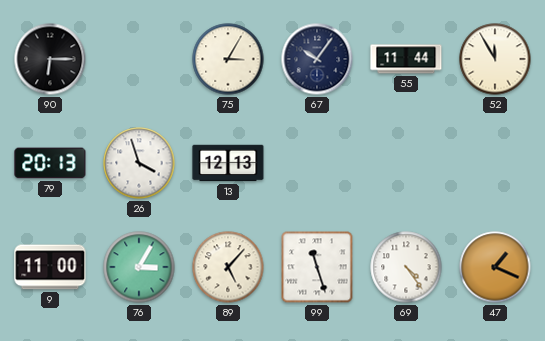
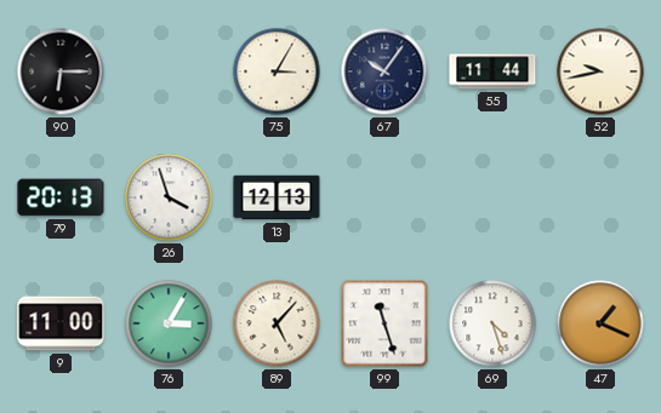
52: 11:55 -> 9:43 (600, 71)
69: 4:24 -> 4:27 (492, 323)
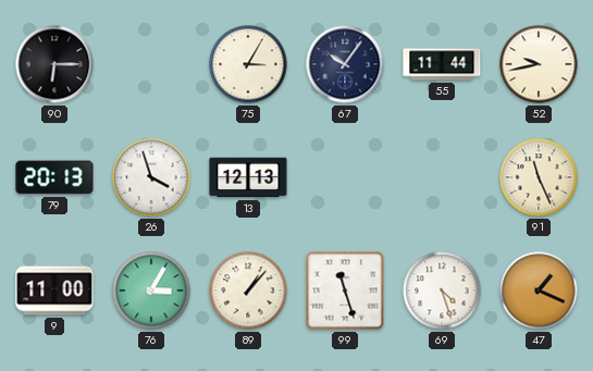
91: none -> 11:26 (539, 177)
89: 5:07 -> 1:07 (248, 290)
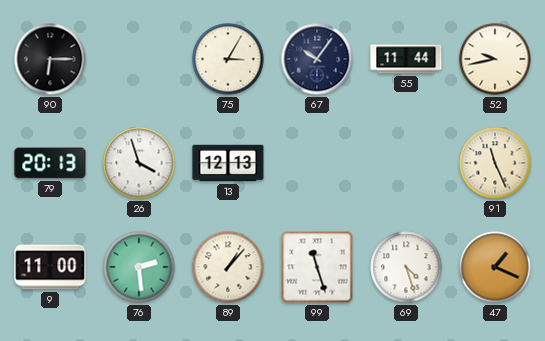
76: 3:05 -> 2:29 (139, 267)
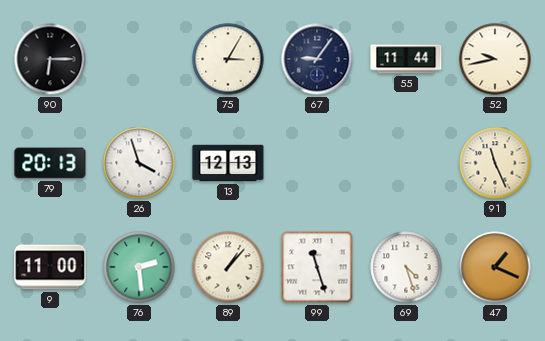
67: 10:06 -> 9:06 (317, 59)
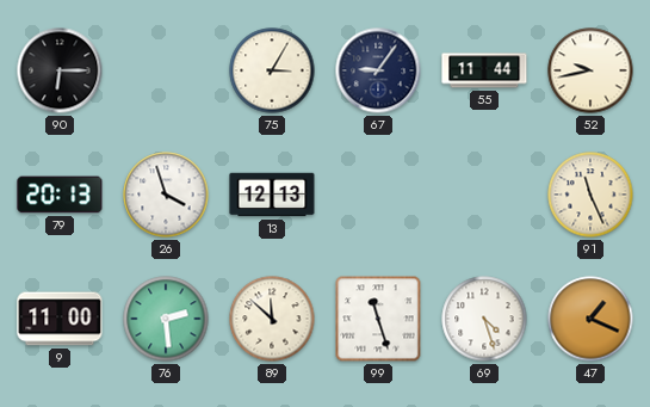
89: 1:07 -> 11:52 (272, 319)
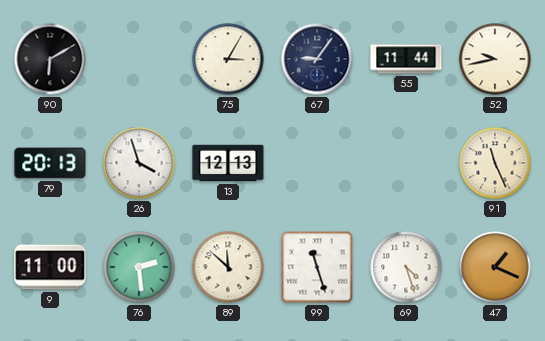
90: 6:15 -> 6:10 (50, 59)
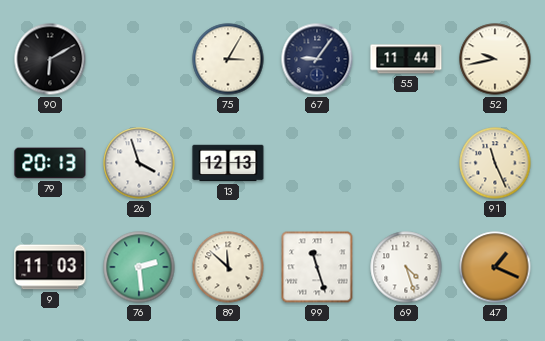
9: 11:00 -> 11:03 (50, 267)
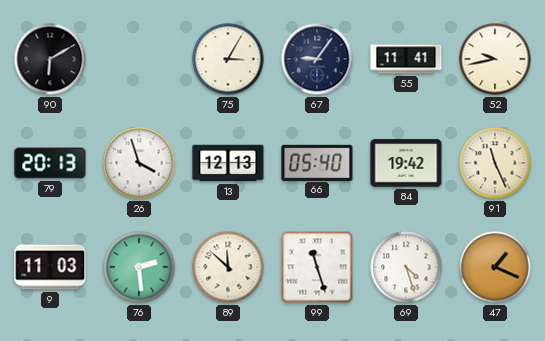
55: 11:44 -> 11:41 (406, 59)
66: none -> 05:40 (317, 162)
84: none -> 19:42 (406, 163)
